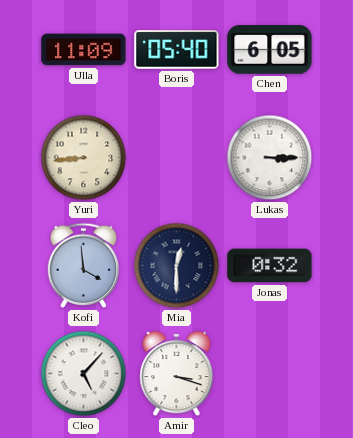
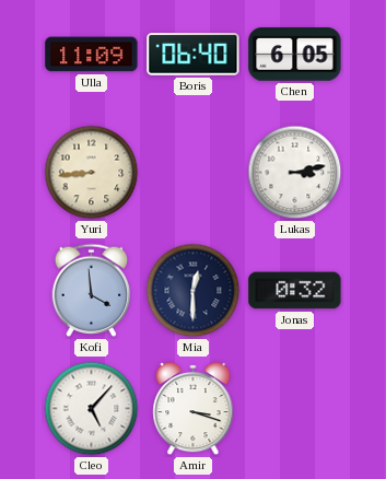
Boris: 05:40 -> 06:40 (194, 55)
Lukas: 3:15 -> 3:13 (295, 173)
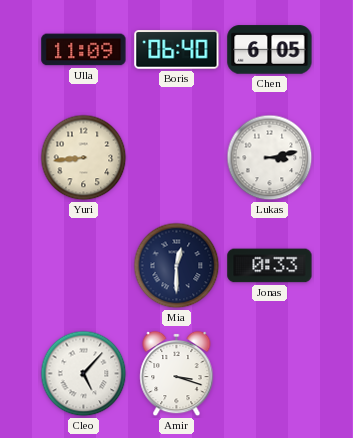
Kofi: 3:59 -> none (92, 290)
Jonas: 0:32 -> 0:33 (270, 266)
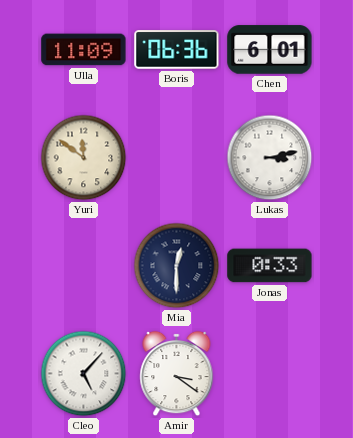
Boris: 06:40 -> 06:36 (177, 50)
Chen: 6:05 -> 6:01 (270, 50)
Yuri: 8:44 -> 11:51 (84, 158)
Amir: 3:18 -> 3:21 (177, 374)
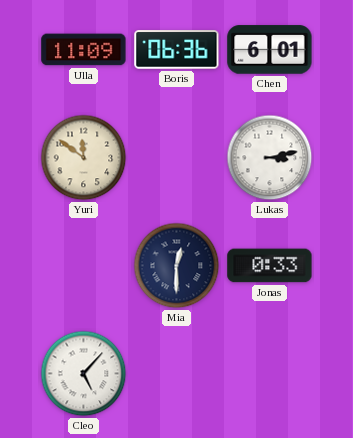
Amir: 3:21 -> none (177, 374)
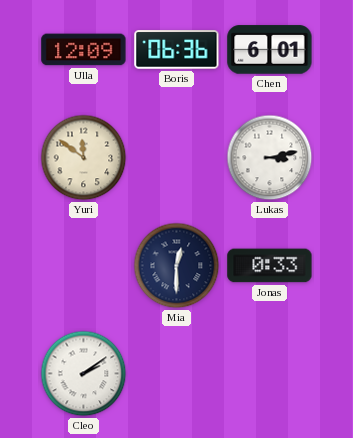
Ulla: 11:09 -> 12:09 (84, 50)
Cleo: 5:07 -> 2:09 (84, 374)
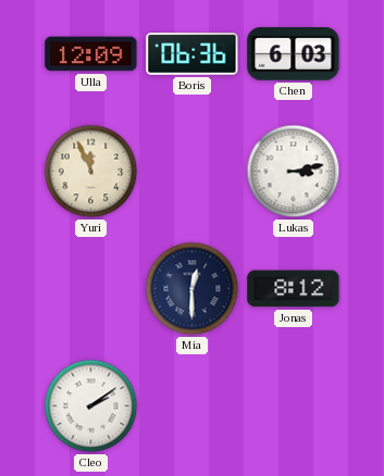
Chen: 6:01 -> 6:03 (294, 54)
Yuri: 11:51 -> 11:56 (91, 172)
Jonas: 0:33 -> 8:12 (294, 289)
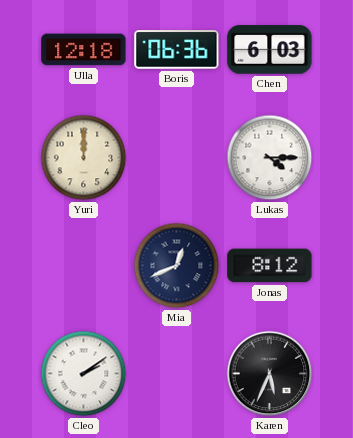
Ulla: 12:09 -> 12:18 (84, 50)
Yuri: 11:56 -> 12:00 (84, 158)
Lukas: 3:13 -> 4:15 (270, 158)
Mia: 12:30 -> 12:41 (177, 266)
Karen: none -> 5:34 (270, 374)
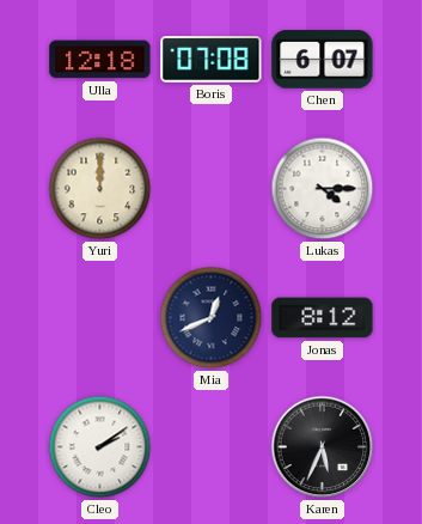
Boris: 06:36 -> 07:08 (212, 60)
Chen: 6:03 -> 6:07 (323, 60)
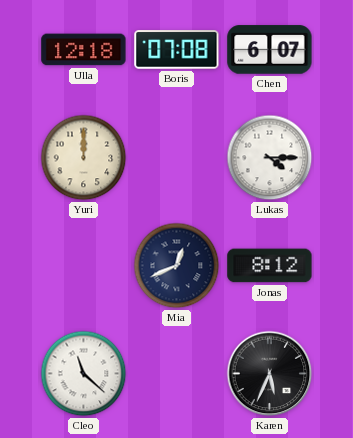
Cleo: 2:09 -> 11:22 (84, 374)
